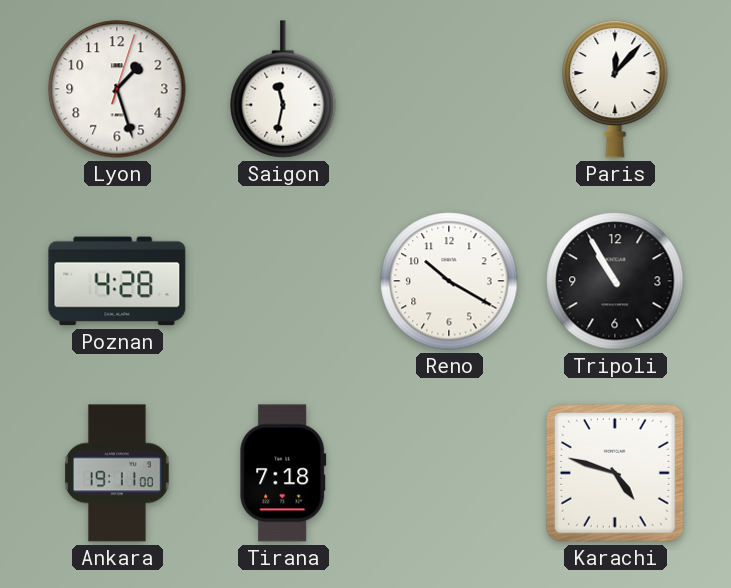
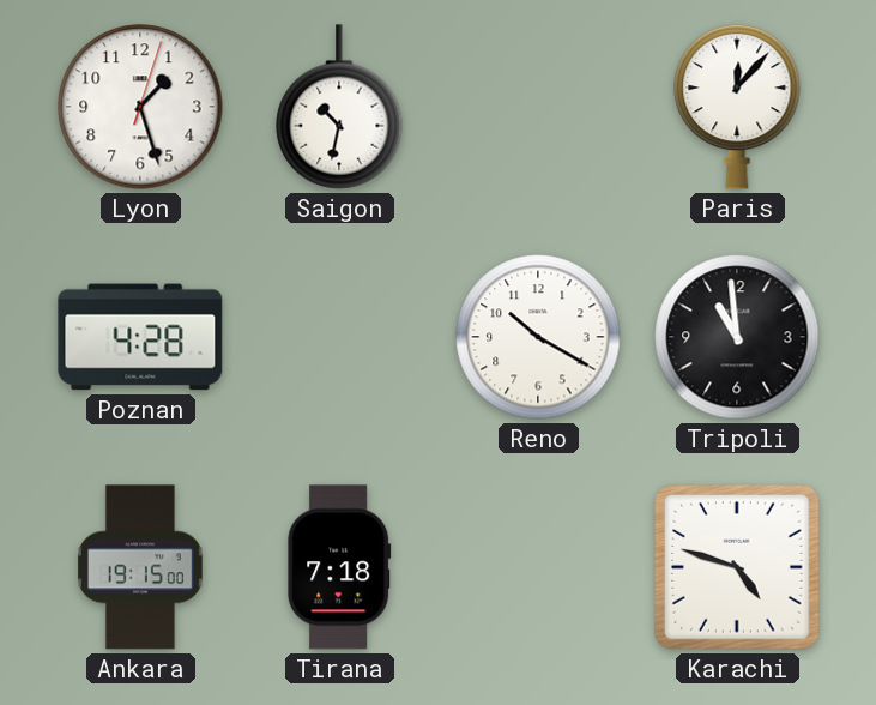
Saigon: 11:32 -> 10:32 (339, 107)
Tripoli: 10:55 -> 10:59 (737, 337)
Ankara: 19:11 -> 19:15 (140, 567)
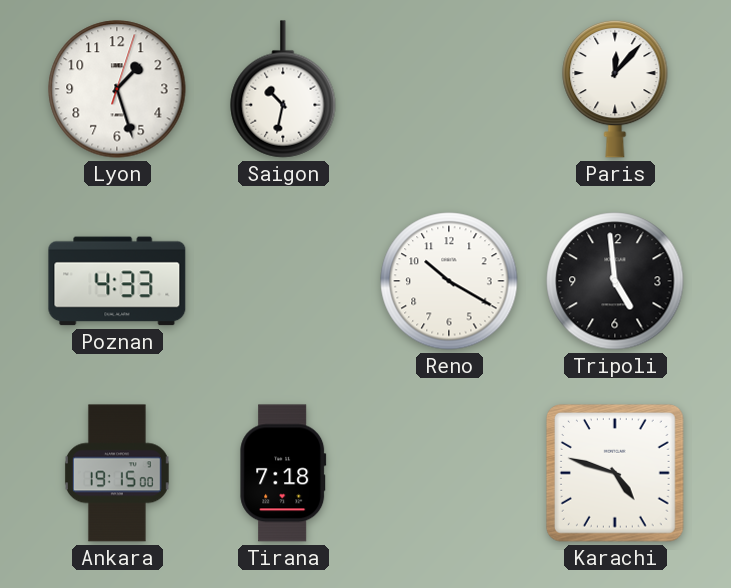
Poznan: 4:28 -> 4:33 (117, 281)
Tripoli: 10:59 -> 4:59 (615, 281)
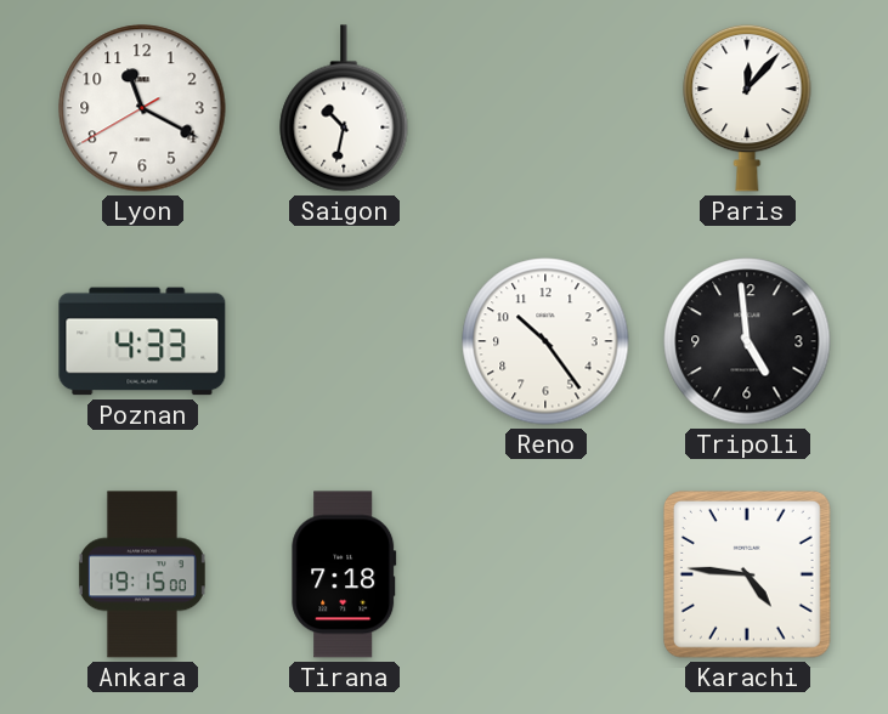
Lyon: 1:27 -> 11:19 (142, 108)
Reno: 10:20 -> 10:24 (545, 341)
Karachi: 4:48 -> 4:46 (748, 576)
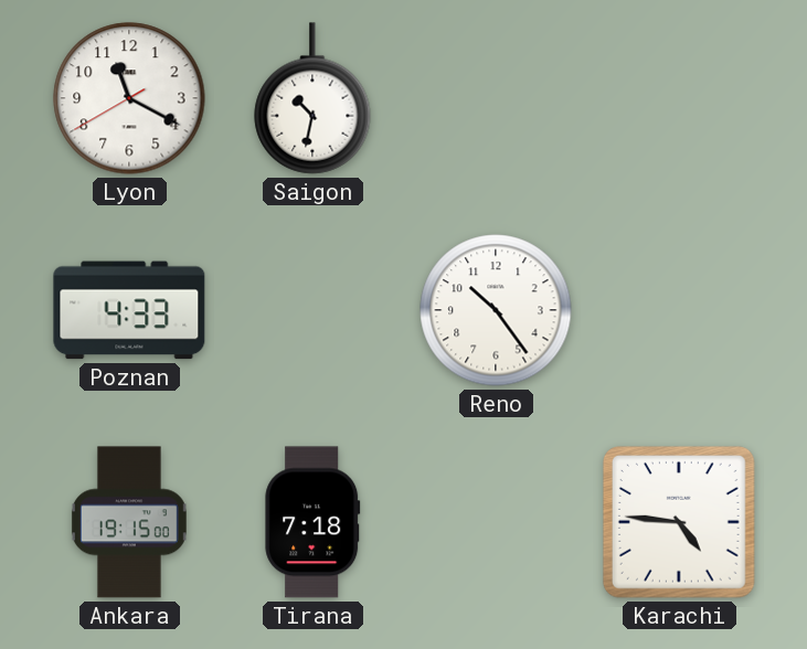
Paris: 12:07 -> none (747, 108)
Tripoli: 4:59 -> none (747, 341)
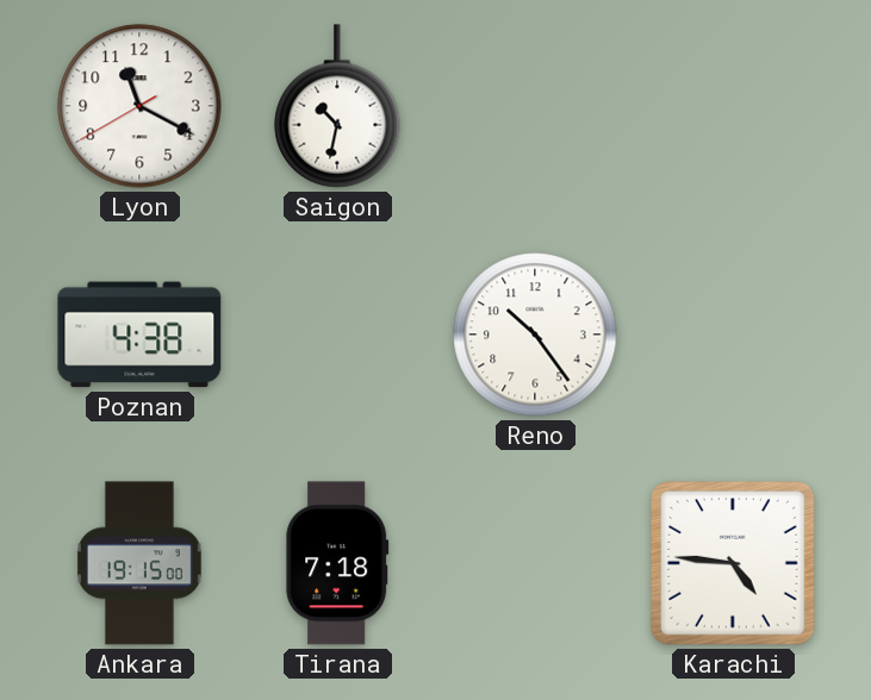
Poznan: 4:33 -> 4:38 (139, 335)
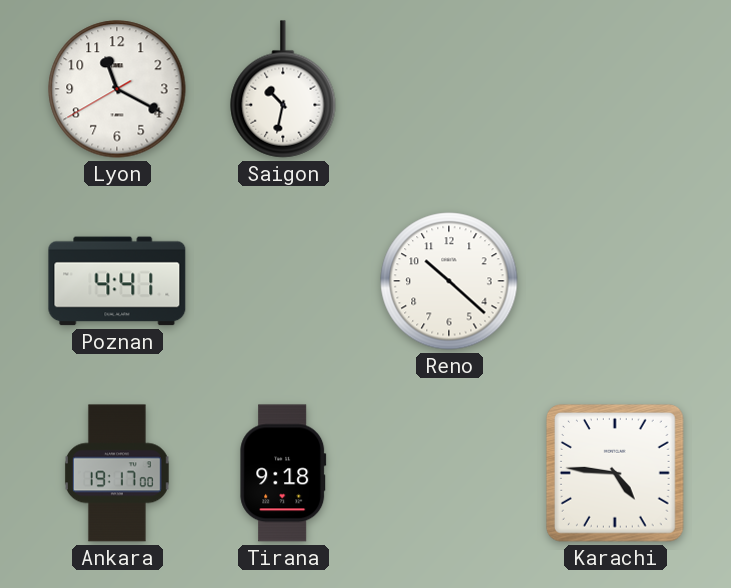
Poznan: 4:38 -> 4:41 (117, 281)
Reno: 10:24 -> 10:22 (449, 281)
Ankara: 19:15 -> 19:17 (117, 473)
Tirana: 7:18 -> 9:18 (283, 473)
